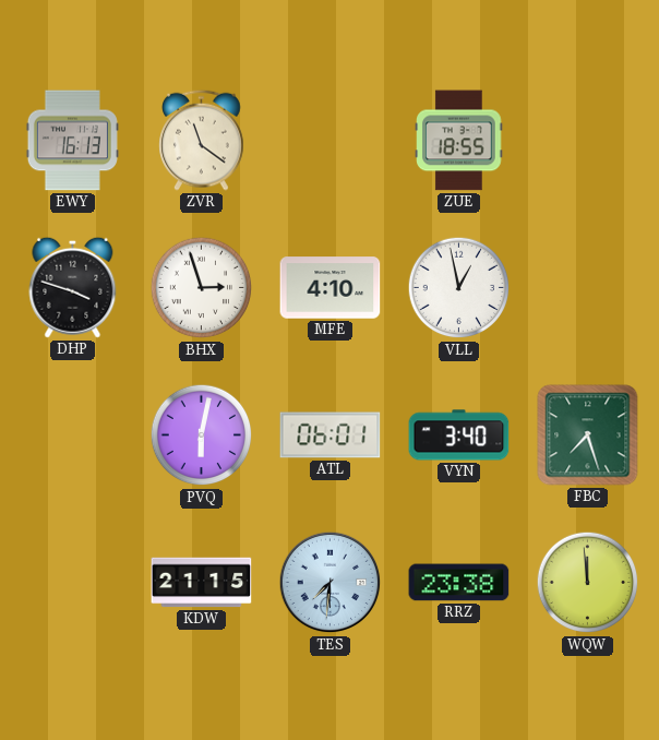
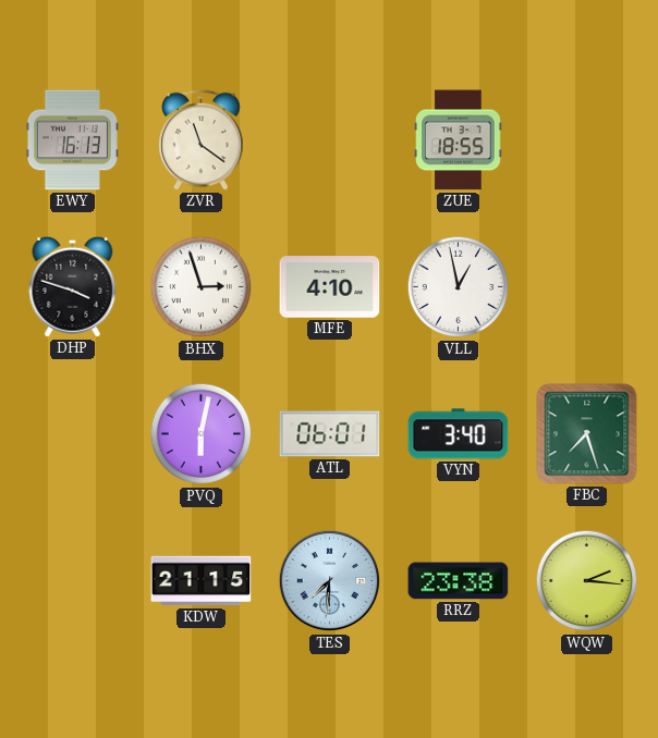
WQW: 11:59 -> 2:16 (587, 581)
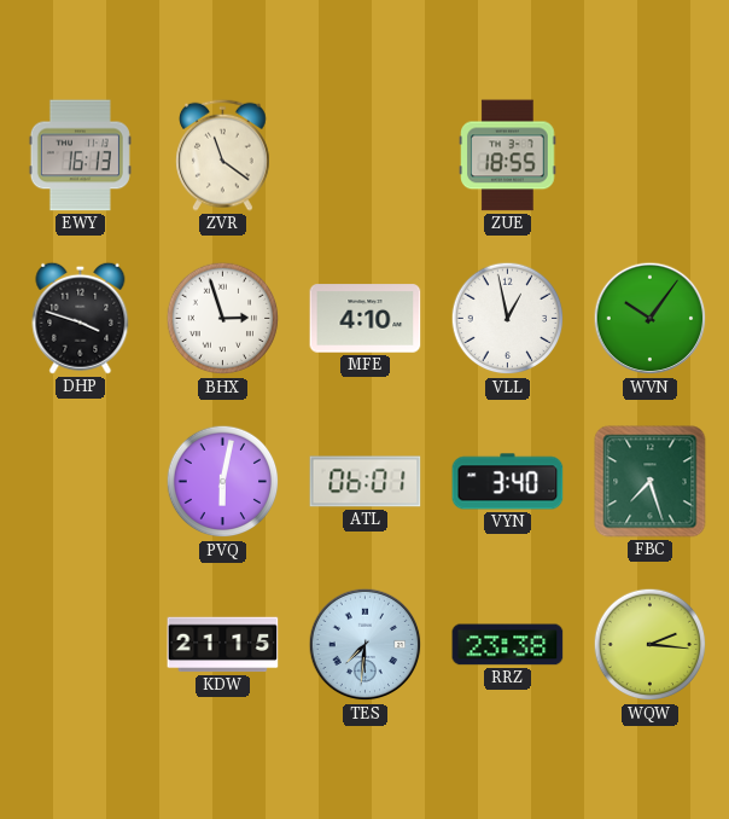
WVN: none -> 10:06 (651, 319)
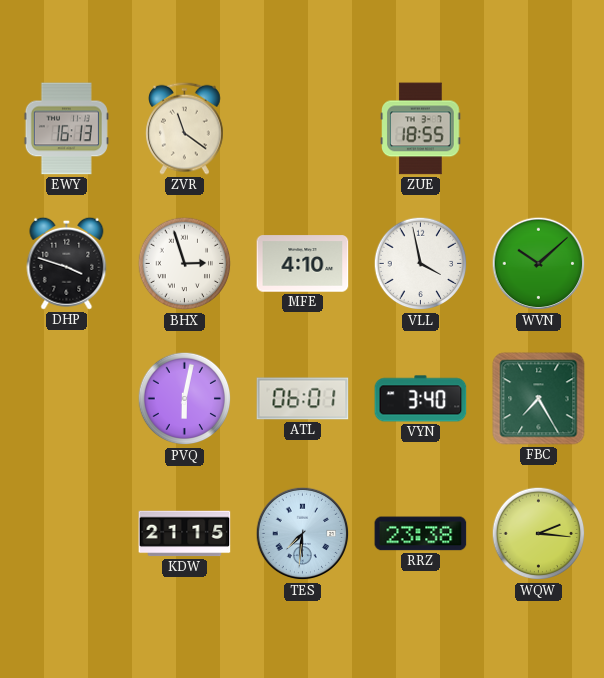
VLL: 12:58 -> 3:58 (421, 264)
WVN: 10:06 -> 10:08 (539, 264)
FBC: 7:27 -> 7:25 (539, 399)
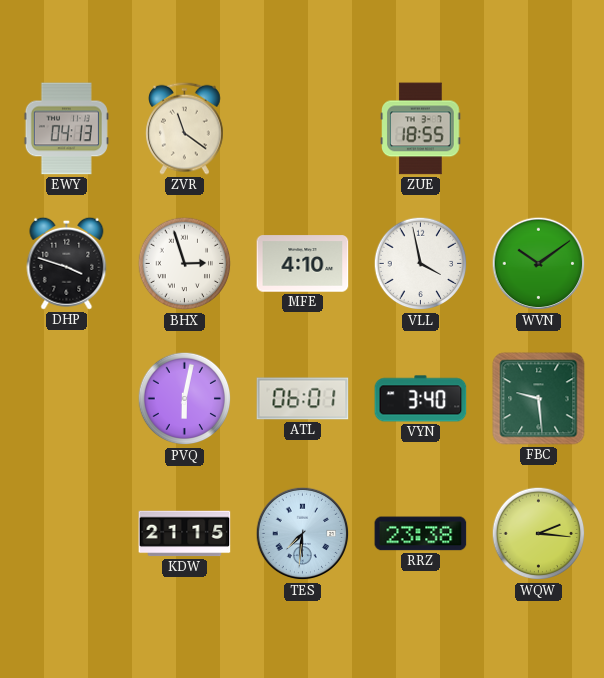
EWY: 16:13 -> 04:13 (66, 129)
WVN: 10:08 -> 10:09 (539, 264)
FBC: 7:25 -> 9:29 (539, 399)
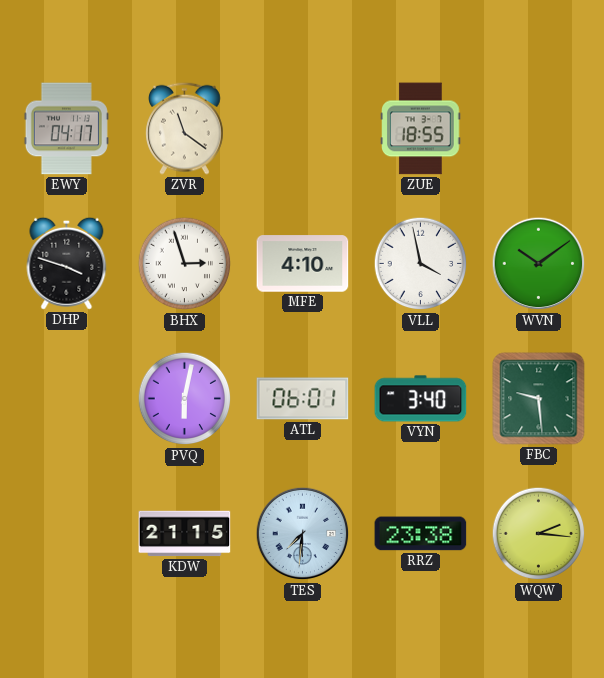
EWY: 04:13 -> 04:17 (66, 129)
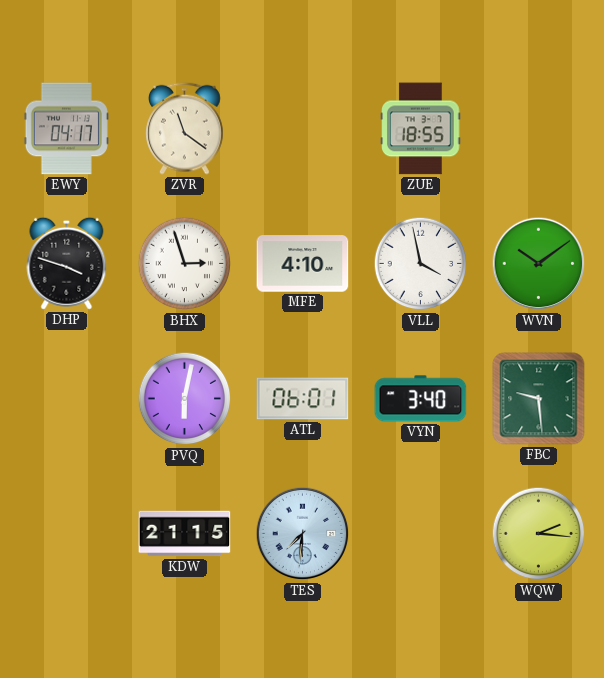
RRZ: 23:38 -> none (421, 534)
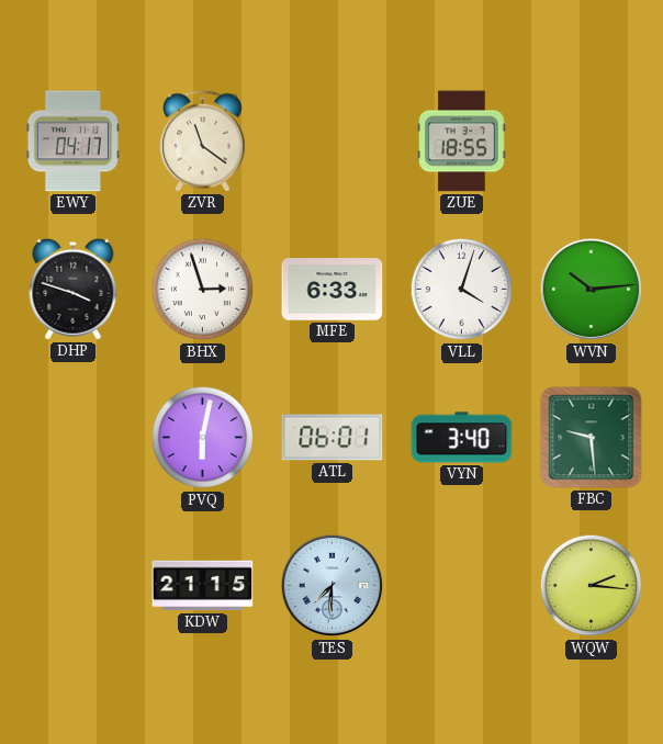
MFE: 4:10 -> 6:33 (333, 290)
VLL: 3:58 -> 4:03 (462, 290)
WVN: 10:09 -> 10:14 (592, 290)
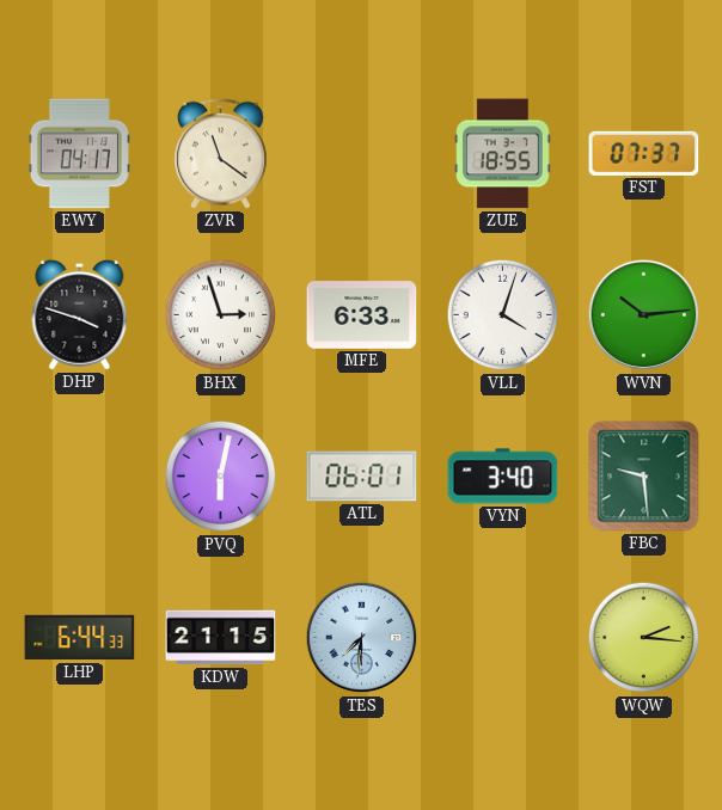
FST: none -> 07:37 (644, 153)
LHP: none -> 6:44 (80, 638)
